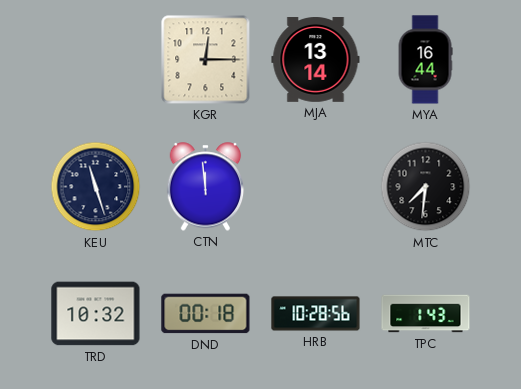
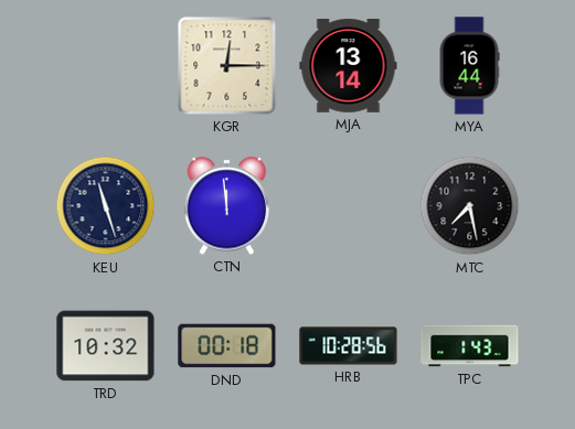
MTC: 7:31 -> 7:28 (470, 206)
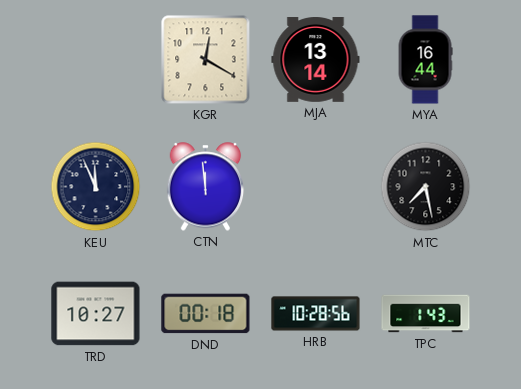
KGR: 12:15 -> 12:20 (206, 60)
KEU: 11:27 -> 11:56 (96, 187)
TRD: 10:32 -> 10:27 (96, 314)
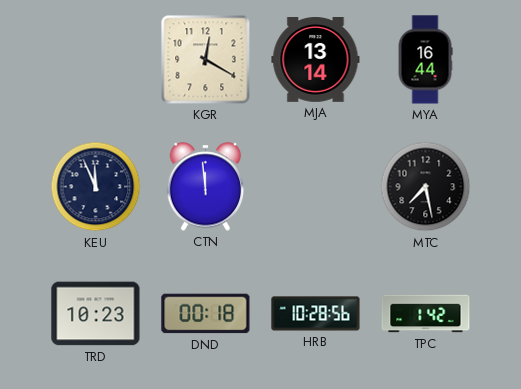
TRD: 10:27 -> 10:23 (96, 314)
TPC: 1:43 -> 1:42 (426, 314)
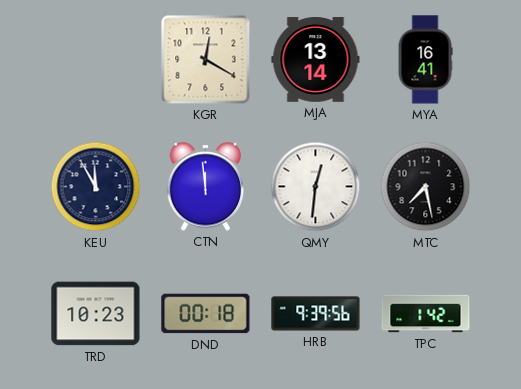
MYA: 16:44 -> 16:41 (425, 60)
KEU: 11:56 -> 11:55 (96, 187)
QMY: none -> 12:31 (316, 187)
HRB: 10:28 -> 9:39 (316, 314)
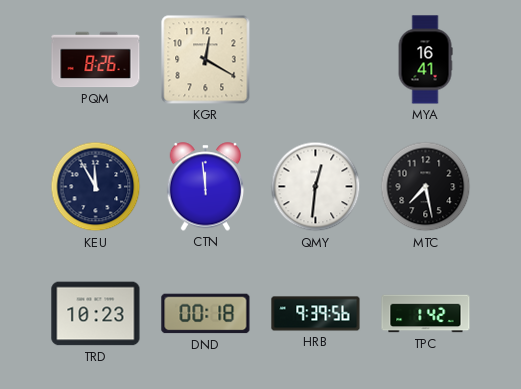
PQM: none -> 8:26 (96, 60)
MJA: 13:14 -> none (316, 60)
